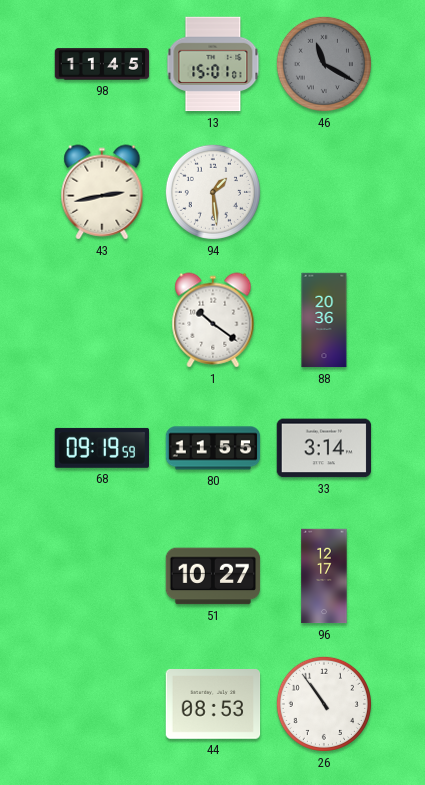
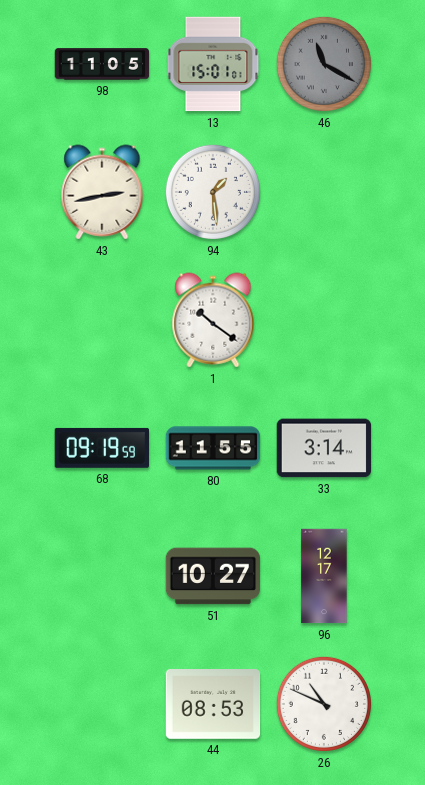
98: 11:45 -> 11:05 (102, 64)
88: 20:36 -> none (324, 320)
26: 10:54 -> 10:49 (324, 704)
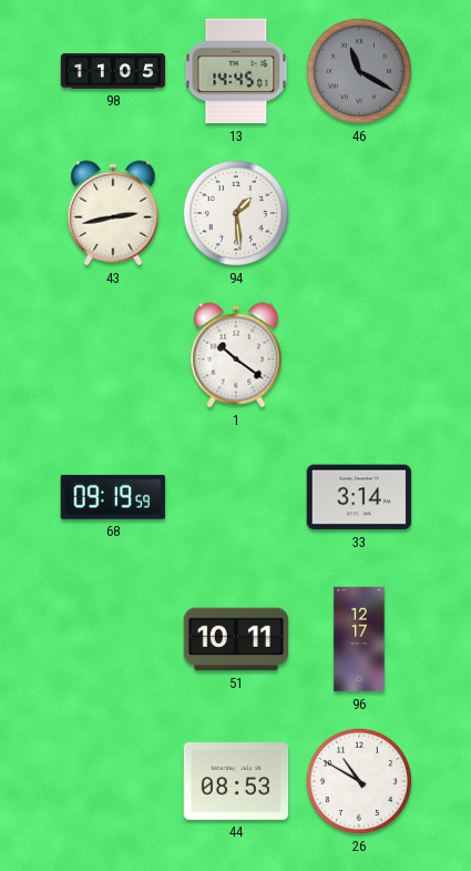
13: 15:01 -> 14:45 (236, 71)
80: 11:55 -> none (213, 448)
51: 10:27 -> 10:11 (236, 639)
26: 10:49 -> 10:50 (359, 781)
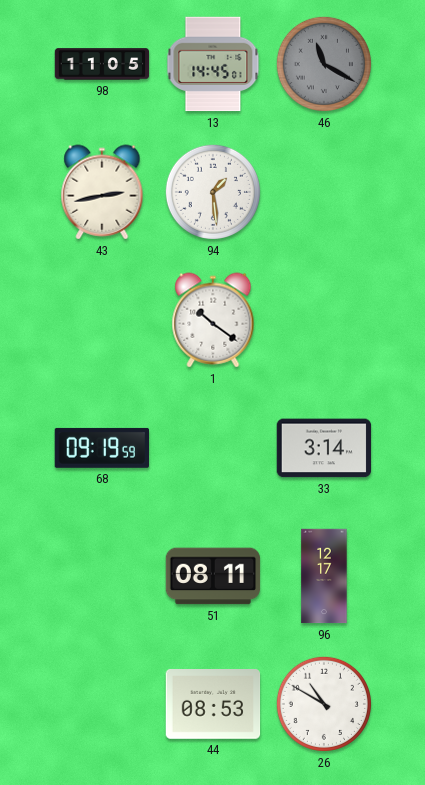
51: 10:11 -> 08:11 (213, 576)
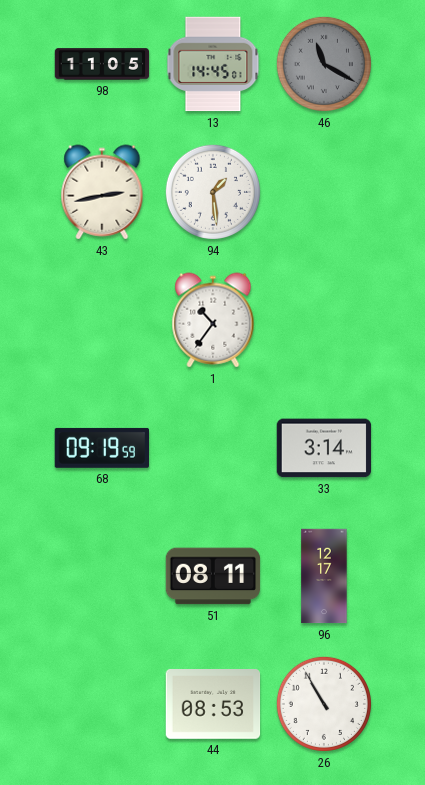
1: 10:21 -> 10:36 (213, 320)
26: 10:50 -> 10:55 (324, 704)
